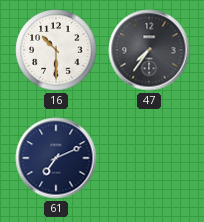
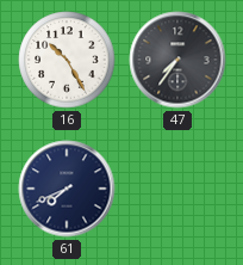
16: 10:30 -> 10:25 (67, 60)
61: 7:11 -> 7:41 (67, 189)
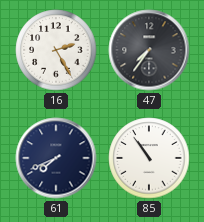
16: 10:25 -> 2:25 (56, 50)
85: none -> 10:54 (149, 158)
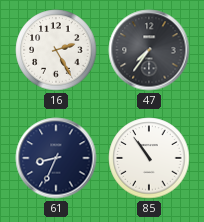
61: 7:41 -> 8:34 (56, 158)
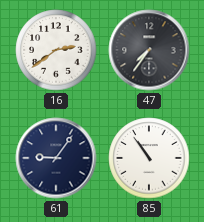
16: 2:25 -> 2:39 (56, 50)
61: 8:34 -> 9:06 (56, 158)
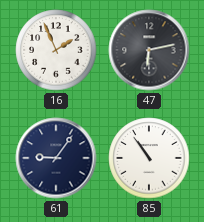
16: 2:39 -> 1:56 (56, 50)
47: 7:36 -> 6:13 (149, 50)
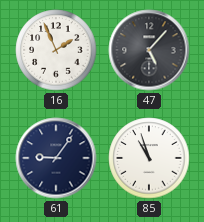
47: 6:13 -> 5:07 (149, 50)
85: 10:54 -> 10:57 (149, 158)
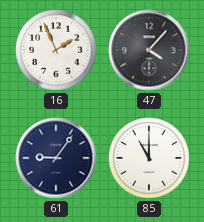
47: 5:07 -> 4:07 (149, 50)
85: 10:57 -> 11:00 (149, 158)
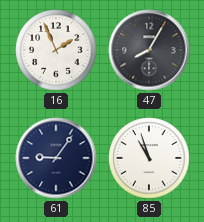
47: 4:07 -> 8:05 (149, 50)
85: 11:00 -> 10:57 (149, 158)
